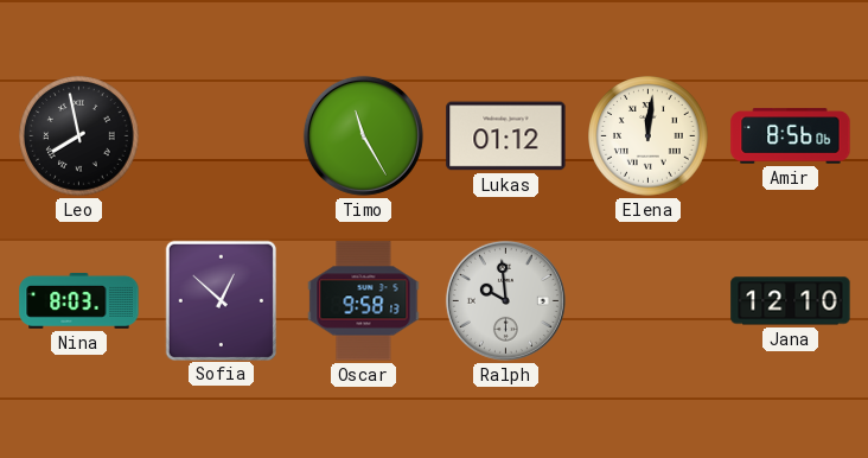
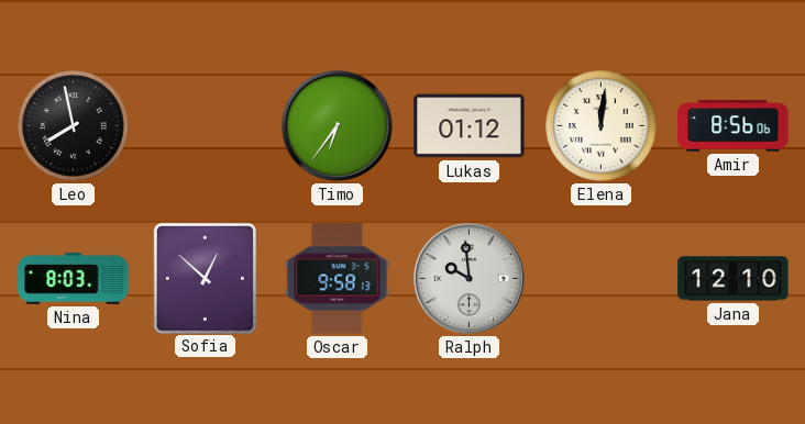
Timo: 11:25 -> 6:36 (337, 125)
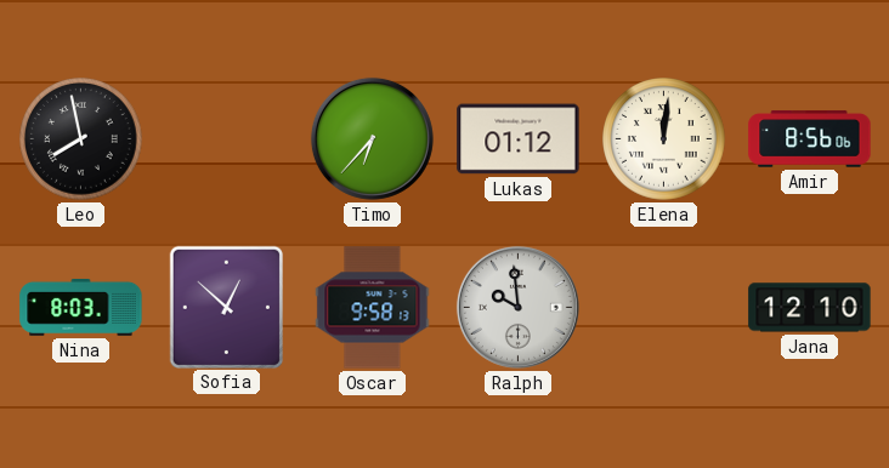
Timo: 6:36 -> 6:37 (372, 138)
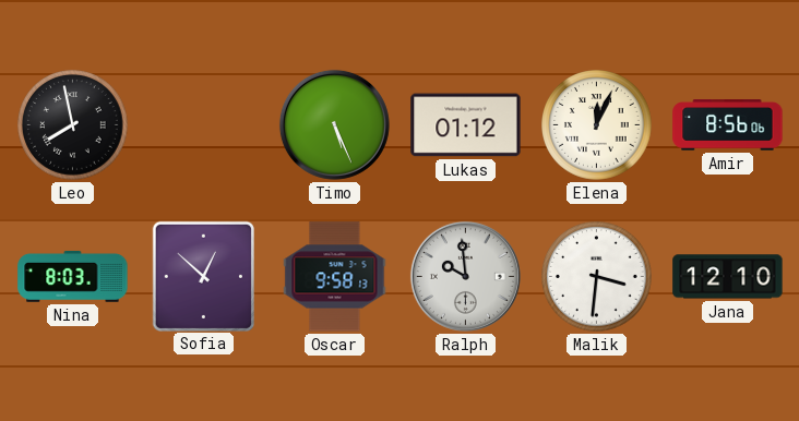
Timo: 6:37 -> 5:26 (334, 124)
Elena: 12:01 -> 12:04 (597, 125)
Malik: none -> 3:31 (597, 277)
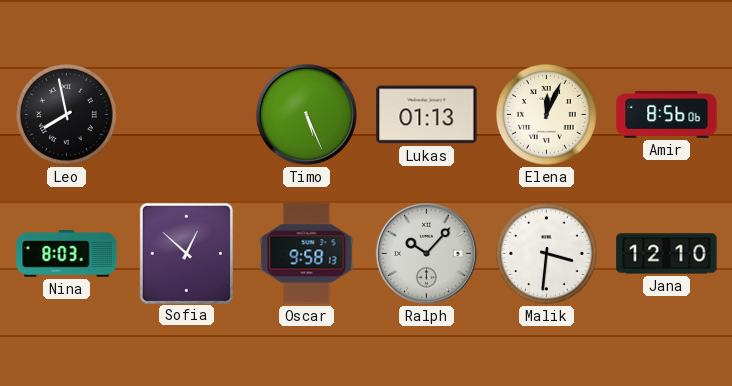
Lukas: 01:12 -> 01:13 (427, 115)
Ralph: 9:59 -> 10:07 (426, 253)
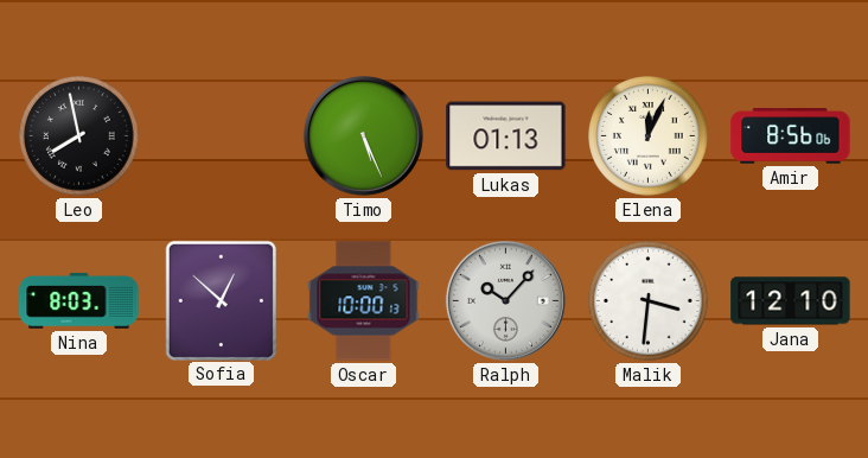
Oscar: 9:58 -> 10:00 (364, 301)
